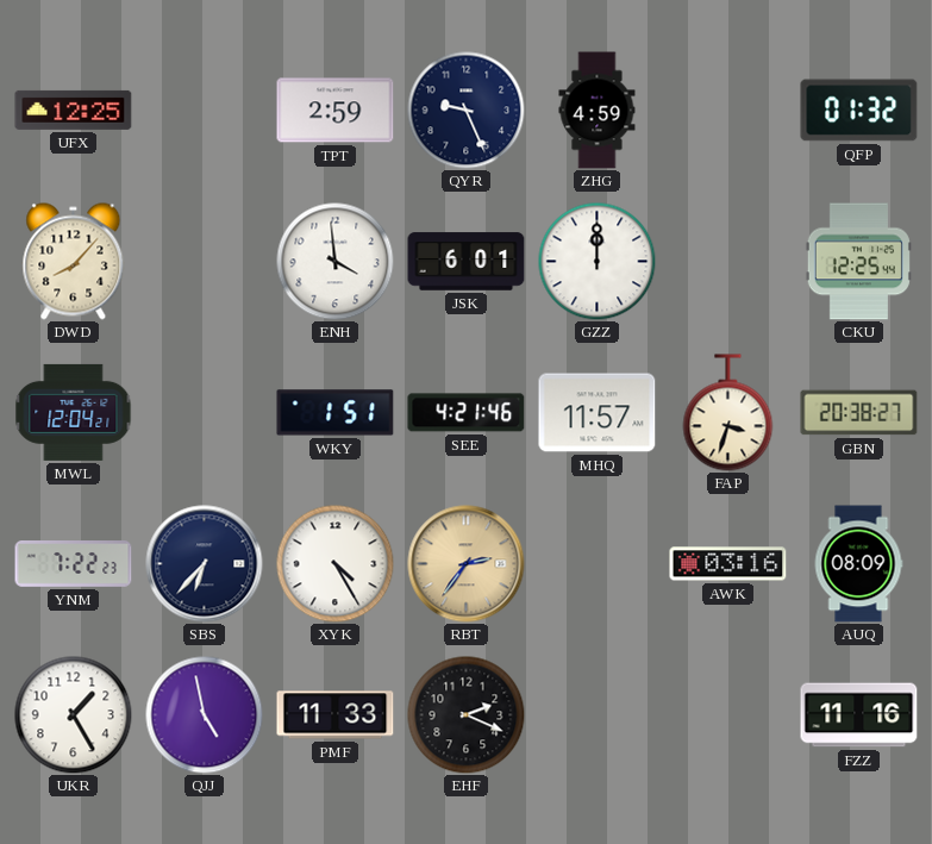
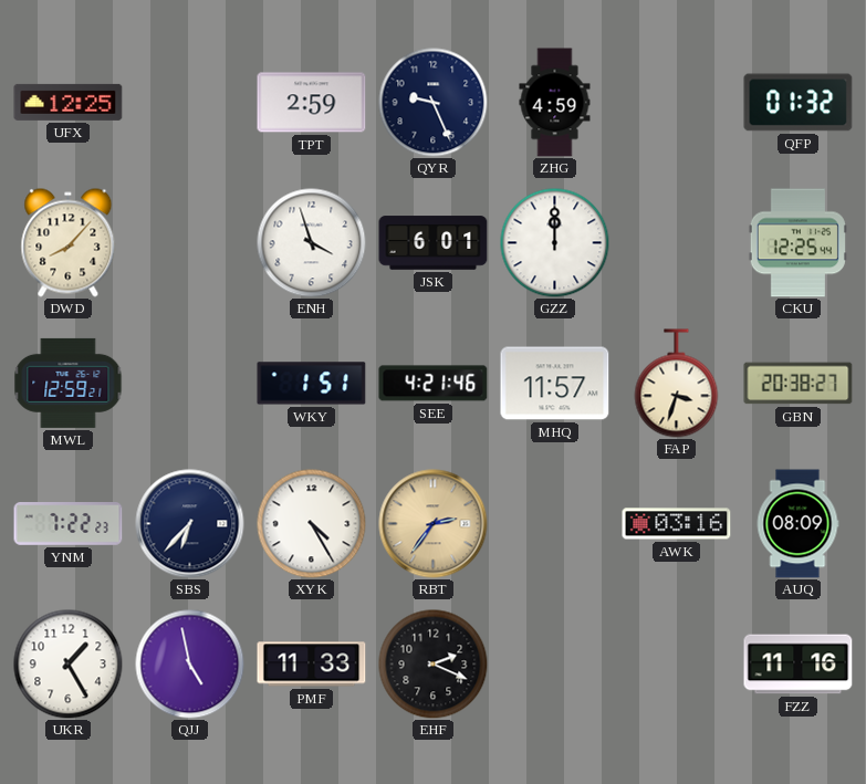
ENH: 3:59 -> 3:57 (312, 243)
MWL: 12:04 -> 12:59 (69, 383)
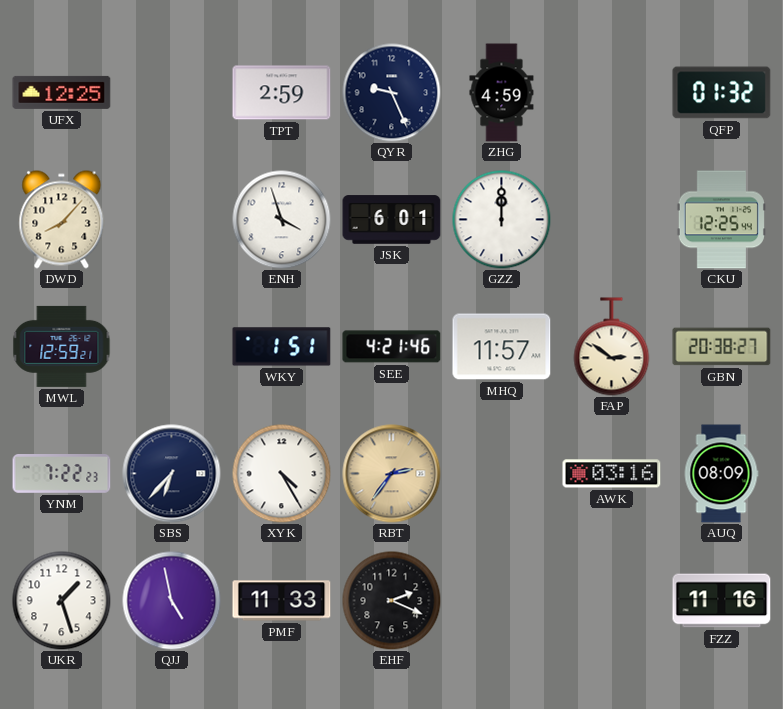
FAP: 3:33 -> 2:51 (612, 347)
UKR: 1:25 -> 1:27 (62, 601)
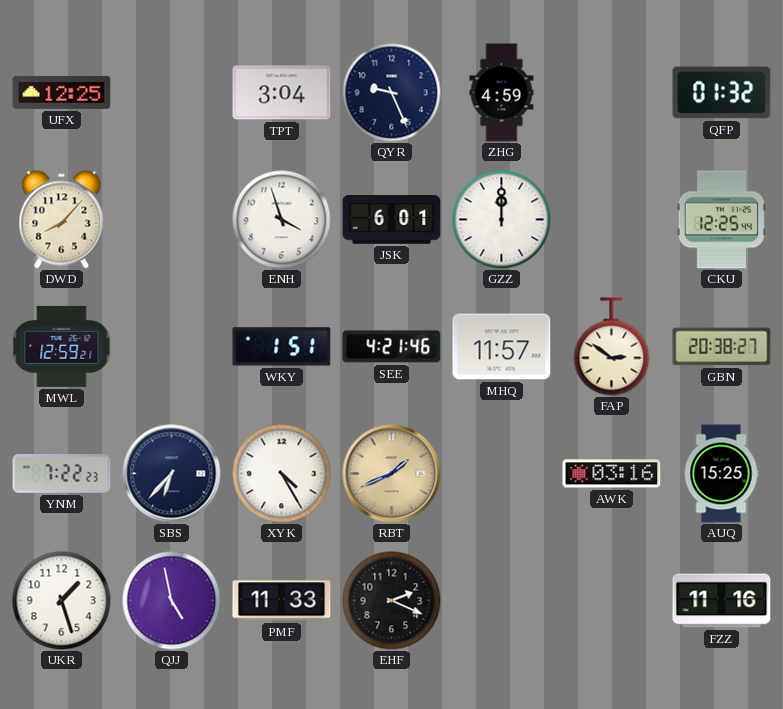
TPT: 2:59 -> 3:04 (282, 93)
RBT: 2:36 -> 1:41 (392, 474)
AUQ: 08:09 -> 15:25 (721, 474)
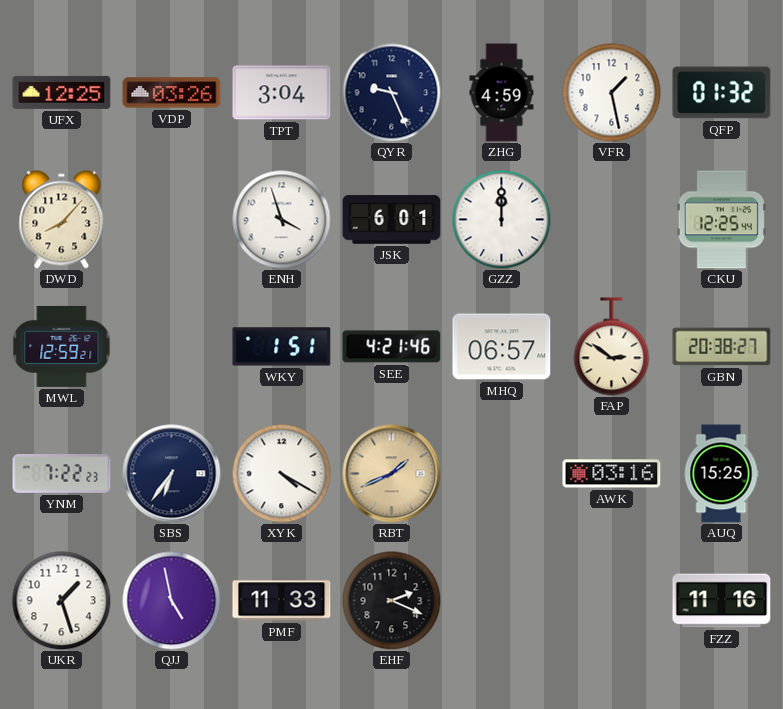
VDP: none -> 03:26 (172, 93)
VFR: none -> 1:28 (612, 93)
MHQ: 11:57 -> 06:57 (502, 347)
SBS: 6:37 -> 6:36 (172, 474)
XYK: 4:25 -> 4:20 (282, 474)
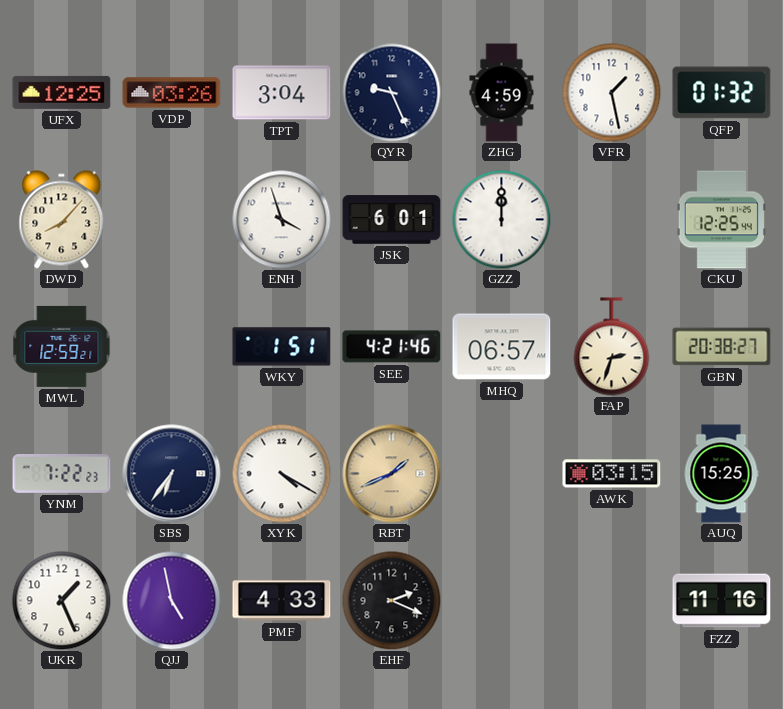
FAP: 2:51 -> 2:33 (612, 347)
AWK: 03:16 -> 03:15 (612, 474)
UKR: 1:27 -> 1:26 (62, 601)
PMF: 11:33 -> 4:33 (282, 601)
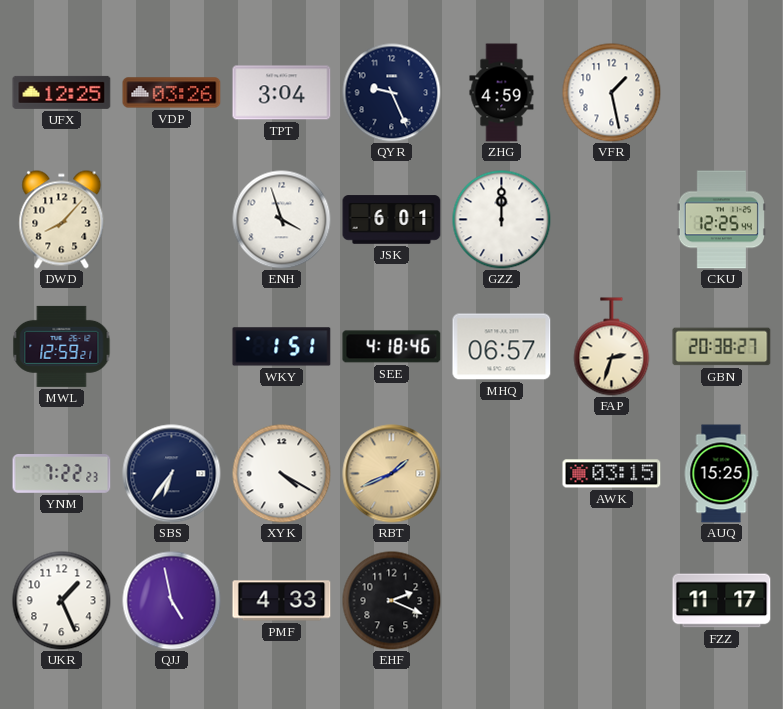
QFP: 01:32 -> none (722, 93)
SEE: 4:21 -> 4:18 (392, 347)
FZZ: 11:16 -> 11:17 (722, 601)
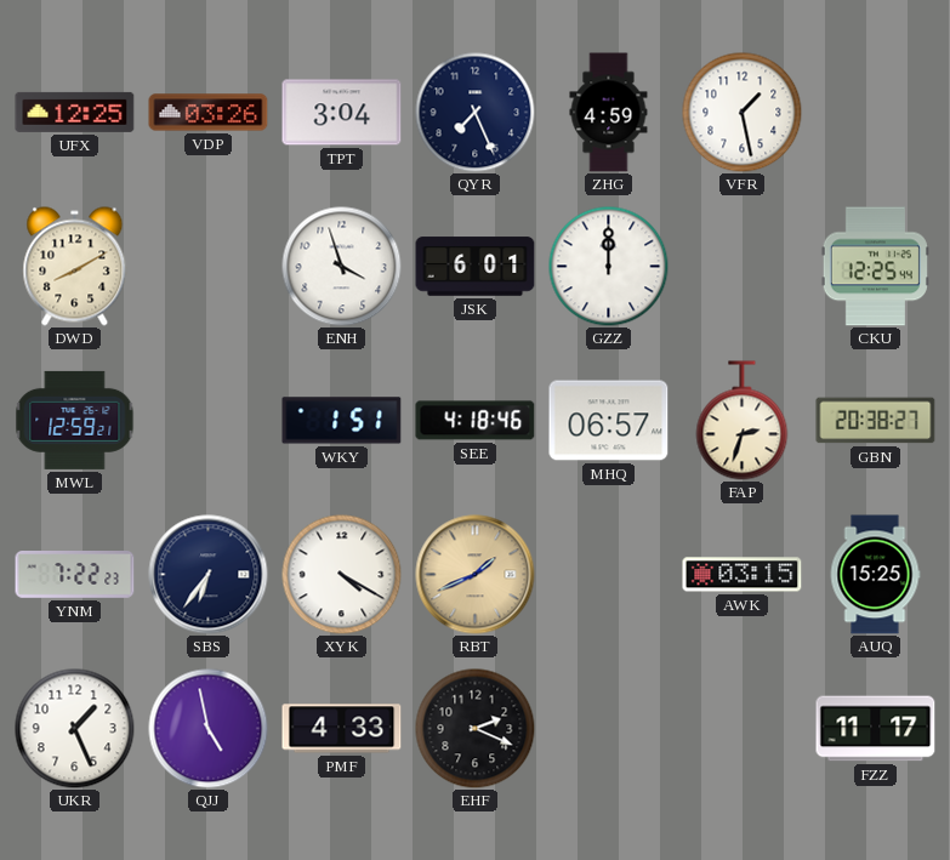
QYR: 9:26 -> 7:26 (476, 113)
DWD: 8:07 -> 8:10 (75, 267)
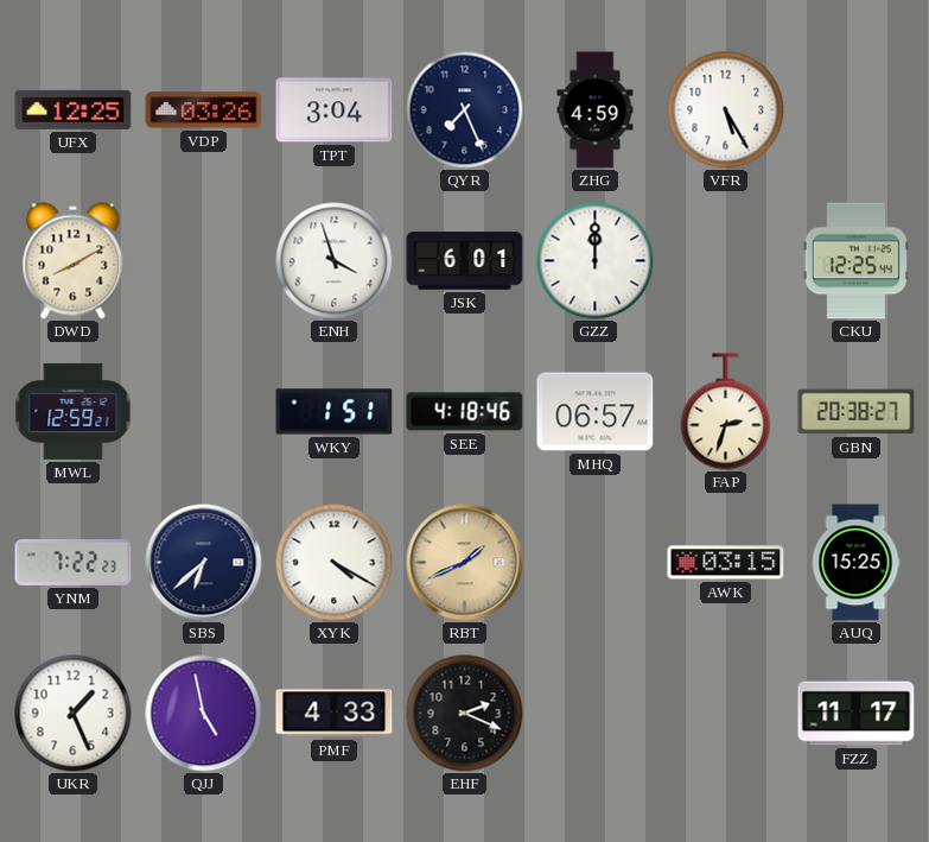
VFR: 1:28 -> 5:25 (726, 110)
SBS: 6:36 -> 6:38 (204, 563)
